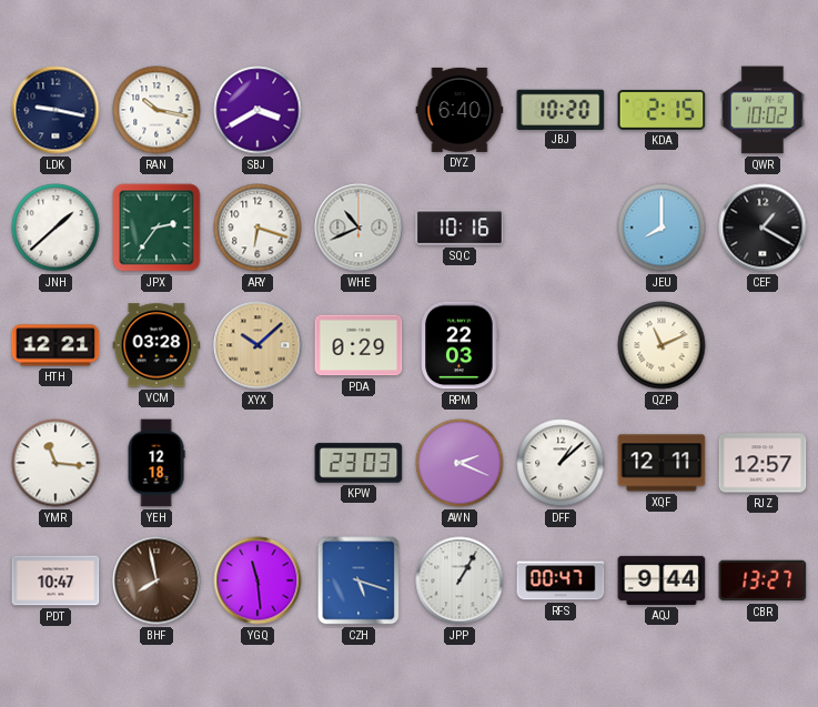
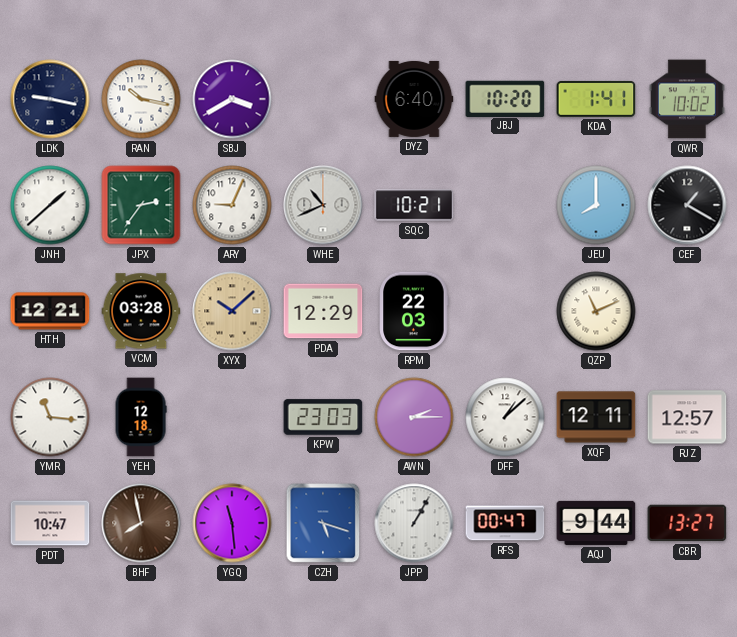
KDA: 2:15 -> 1:41 (596, 99)
ARY: 6:18 -> 9:04 (232, 205)
SQC: 10:16 -> 10:21 (414, 205)
PDA: 0:29 -> 12:29 (323, 311)
AWN: 2:19 -> 2:15 (414, 417)
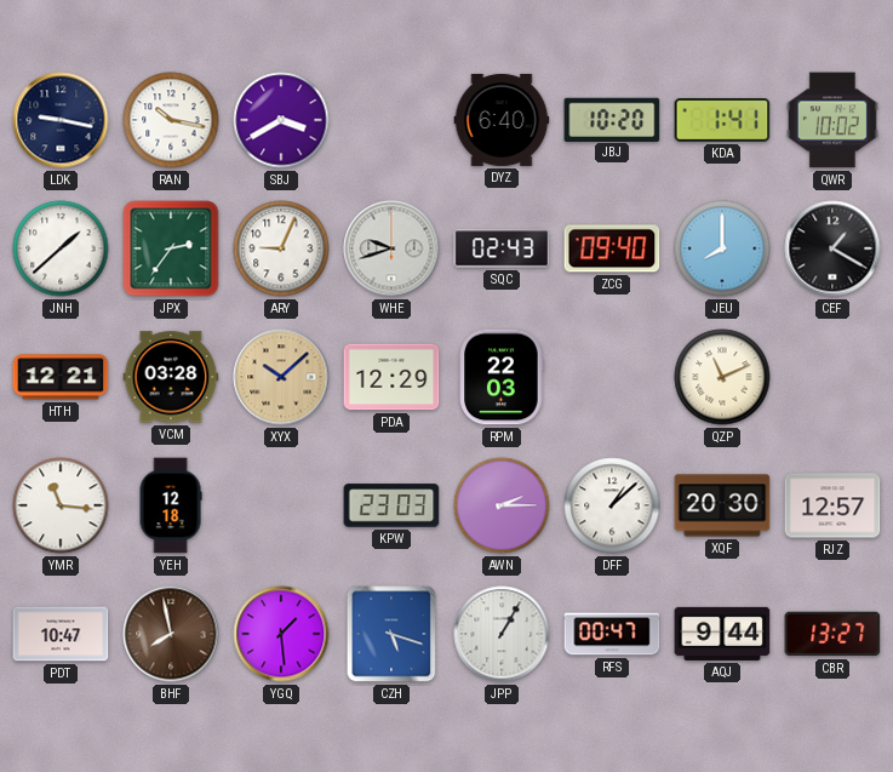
WHE: 10:41 -> 9:42 (391, 248)
SQC: 10:21 -> 02:43 (502, 248)
ZCG: none -> 09:40 (612, 248)
XQF: 12:11 -> 20:30 (722, 505)
YGQ: 11:29 -> 1:29 (281, 634)
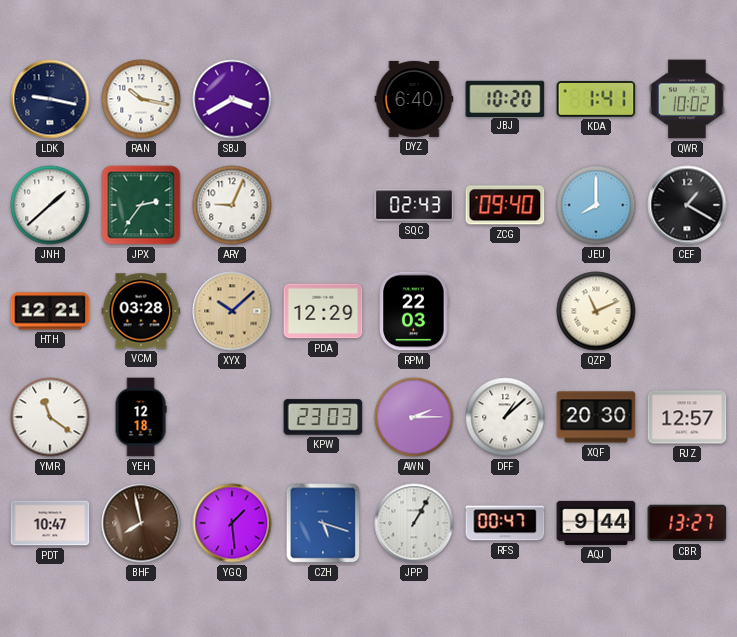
WHE: 9:42 -> none (391, 248)
YMR: 11:16 -> 11:21 (50, 417)
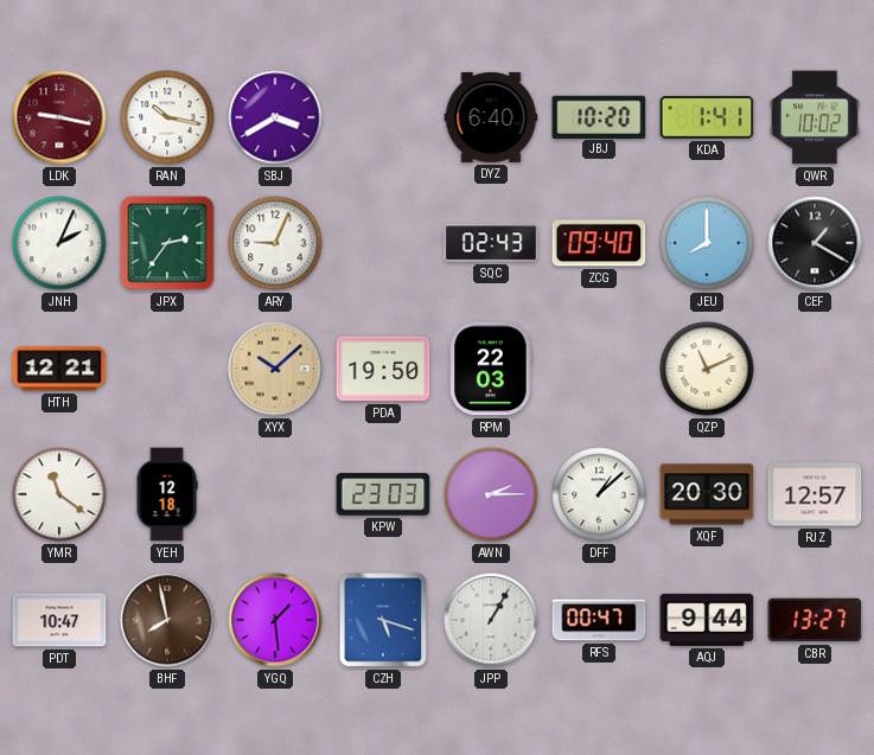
LDK dial: navy -> burgundy (59, 117)
JNH: 1:38 -> 2:04 (59, 243)
VCM: 03:28 -> none (141, 311)
PDA: 12:29 -> 19:50 (383, 369)
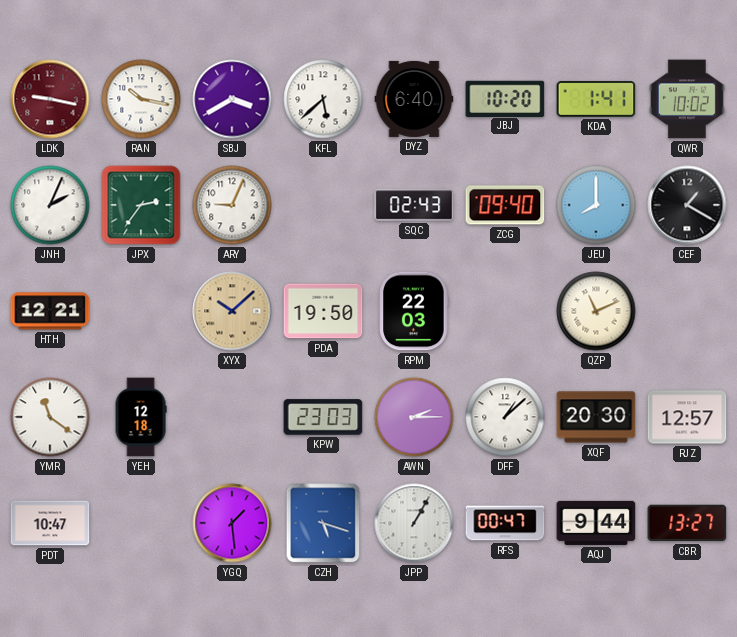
KFL: none -> 5:38 (323, 99)
BHF: 7:58 -> none (167, 620)
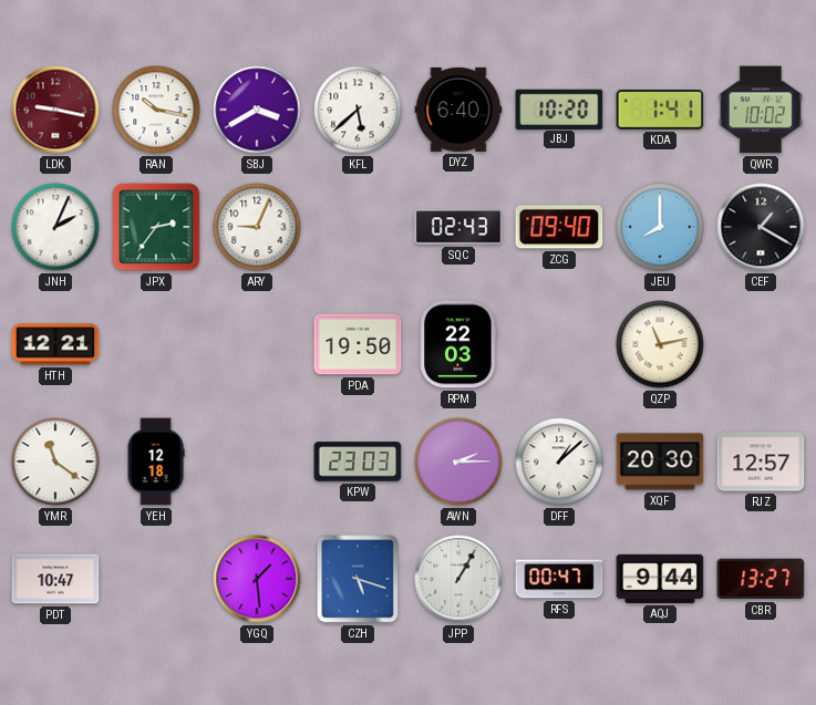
XYX: 10:08 -> none (232, 311)
QZP: 11:11 -> 11:13 (660, 344)
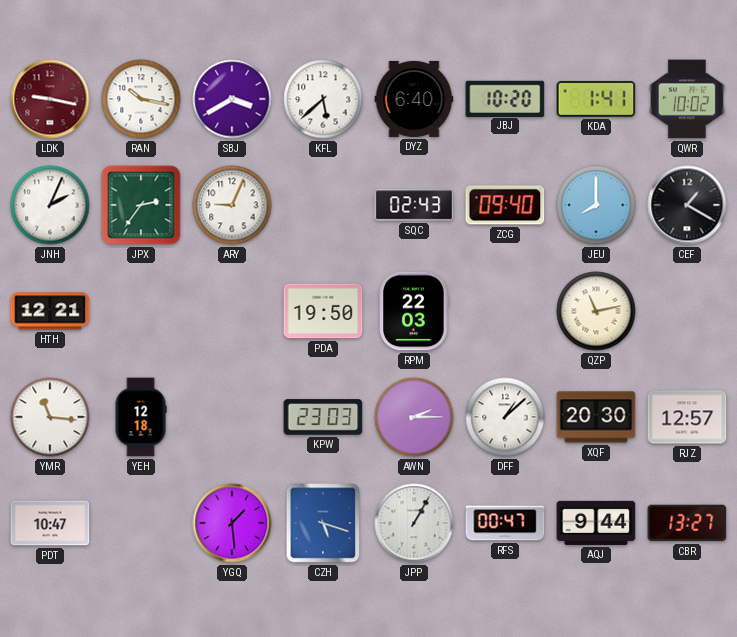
YMR: 11:21 -> 11:16 (50, 417)
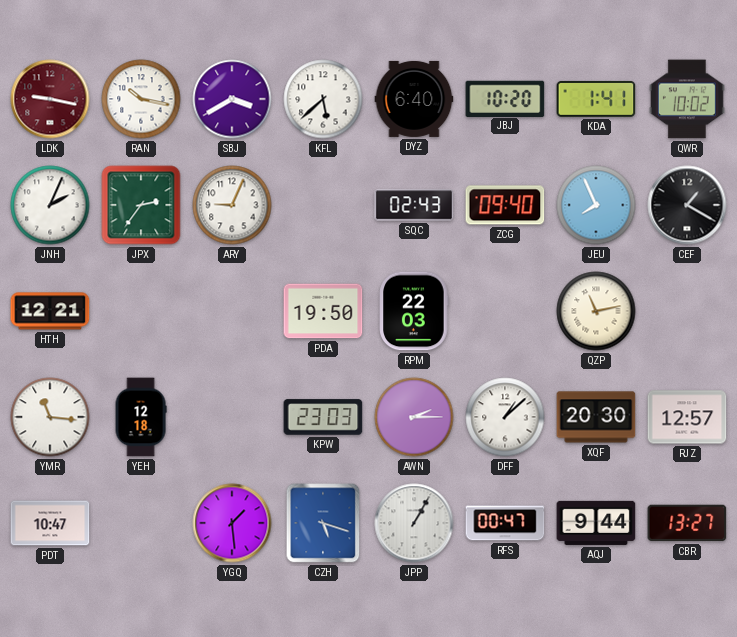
JEU: 8:00 -> 7:56 (596, 205)
